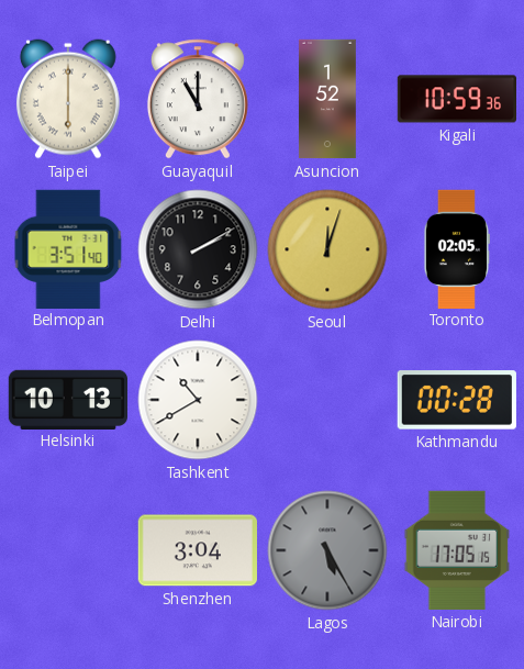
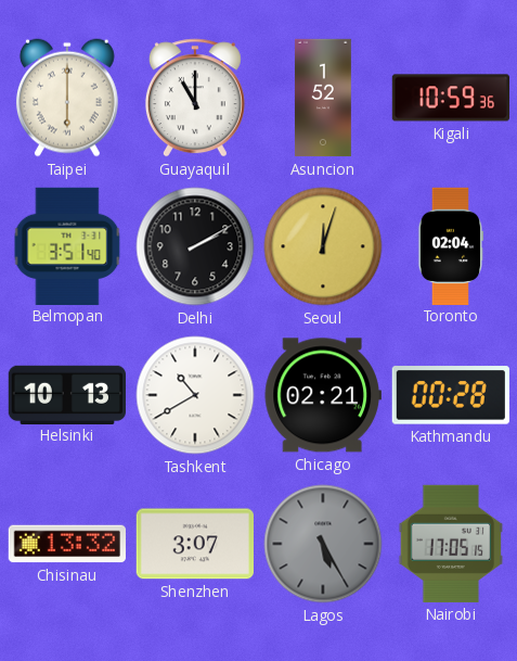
Toronto: 02:05 -> 02:04 (450, 245)
Chicago: none -> 02:21 (323, 395)
Chisinau: none -> 13:32 (66, 544)
Shenzhen: 3:04 -> 3:07 (195, 544)
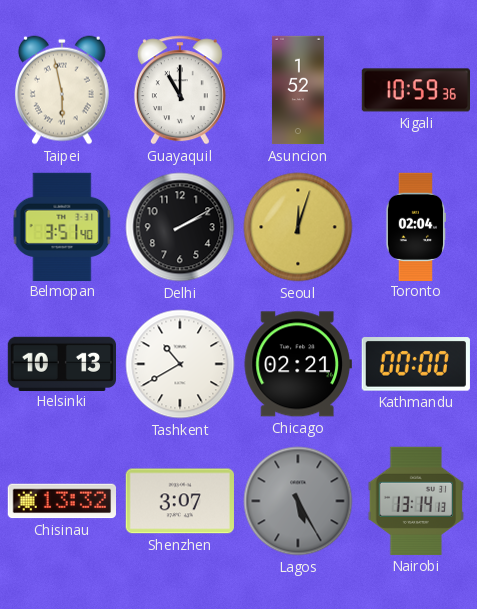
Taipei: 6:00 -> 5:58 (62, 90)
Kathmandu: 00:28 -> 00:00 (416, 364)
Nairobi: 17:05 -> 13:14 (416, 501)
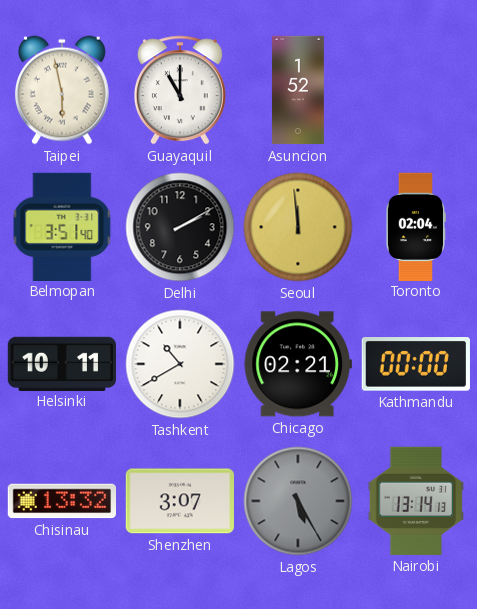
Kigali: 10:59 -> none (415, 90)
Seoul: 12:03 -> 11:59 (298, 227)
Helsinki: 10:13 -> 10:11 (61, 363)
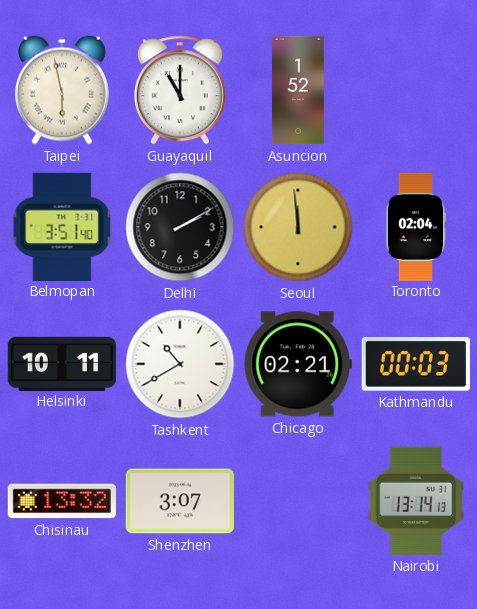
Kathmandu: 00:00 -> 00:03 (416, 364)
Lagos: 5:25 -> none (298, 501)
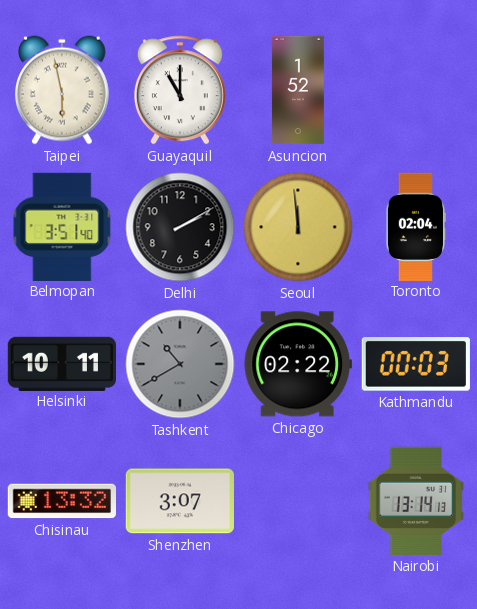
Tashkent dial: white -> grey (180, 364)
Chicago: 02:21 -> 02:22 (298, 364)
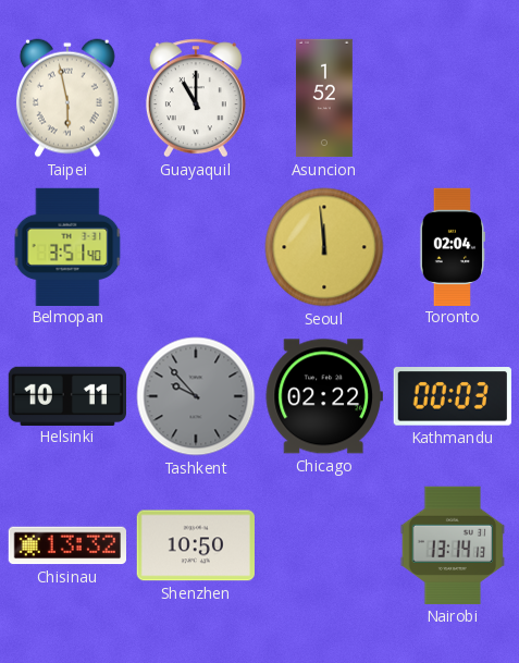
Delhi: 2:10 -> none (180, 227)
Tashkent: 10:40 -> 9:53 (196, 396)
Shenzhen: 3:07 -> 10:50 (196, 545)
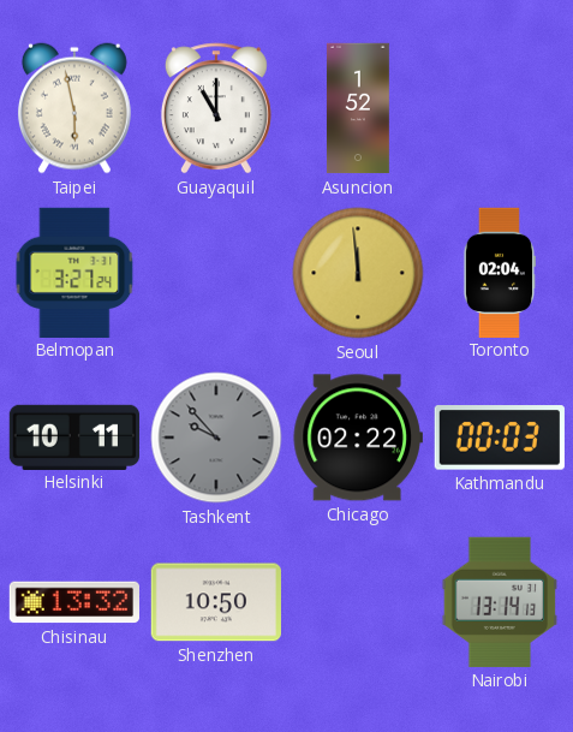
Belmopan: 3:51 -> 3:27 (74, 272)
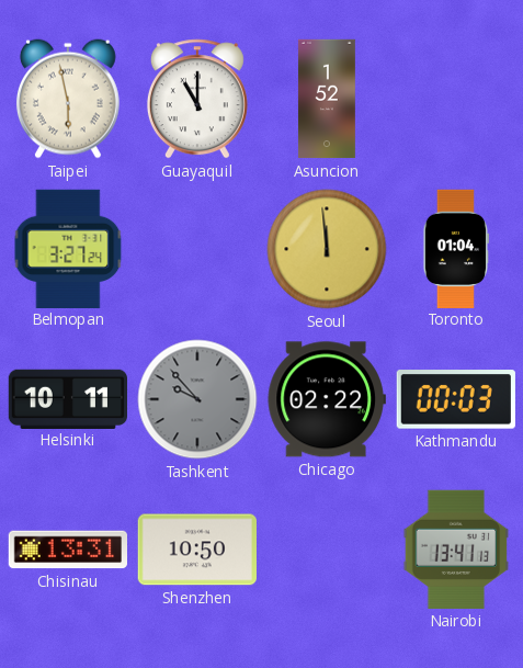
Toronto: 02:04 -> 01:04 (455, 248)
Chisinau: 13:32 -> 13:31 (67, 550)
Nairobi: 13:14 -> 13:41 (456, 550)
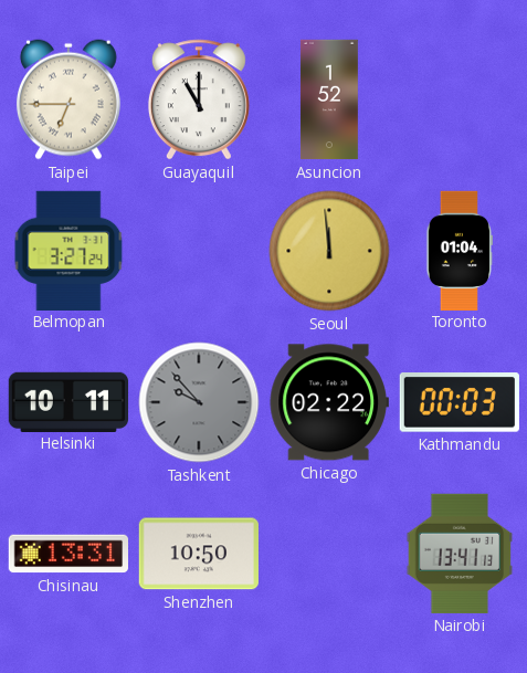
Taipei: 5:58 -> 6:45 (68, 99)
